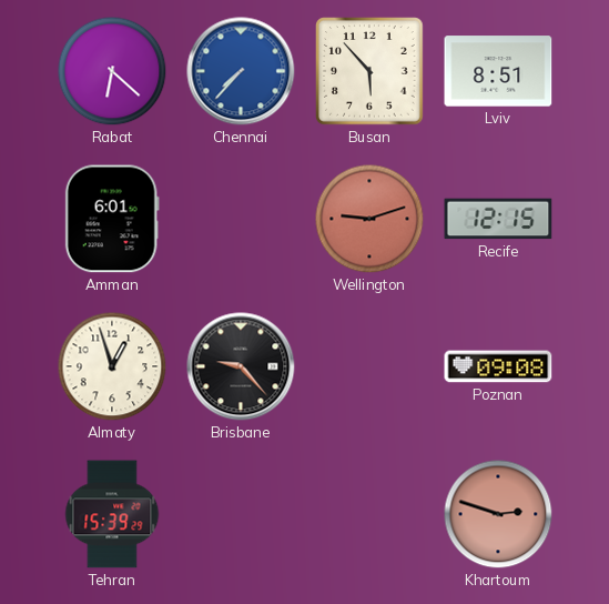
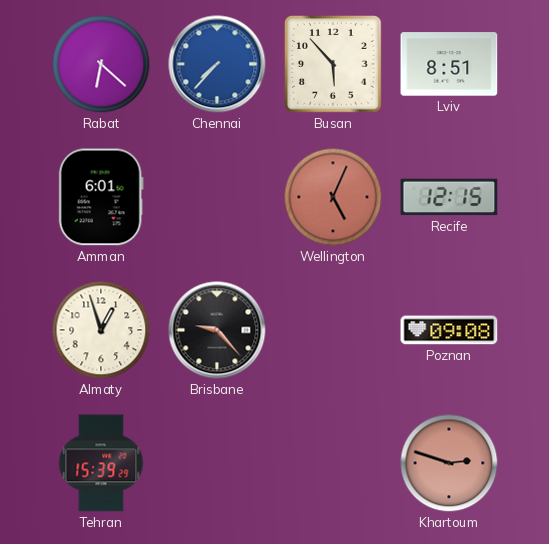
Wellington: 9:12 -> 5:04 (333, 197)
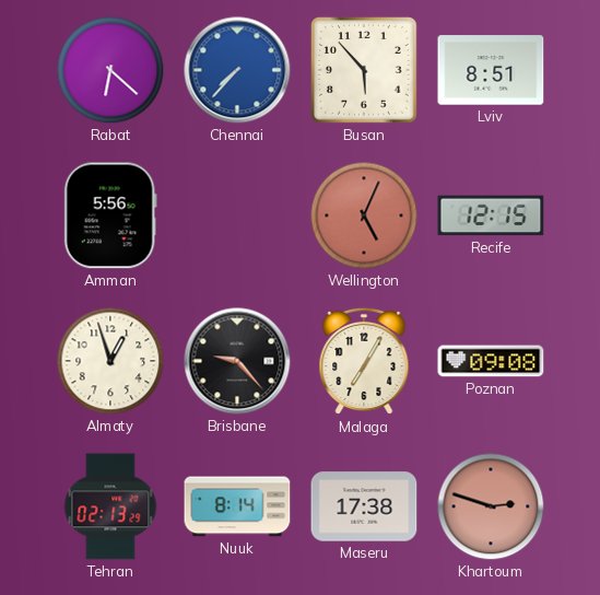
Amman: 6:01 -> 5:56 (110, 215)
Malaga: none -> 7:05 (364, 361)
Tehran: 15:39 -> 02:13 (110, 506)
Nuuk: none -> 8:14 (237, 506)
Maseru: none -> 17:38 (364, 506)
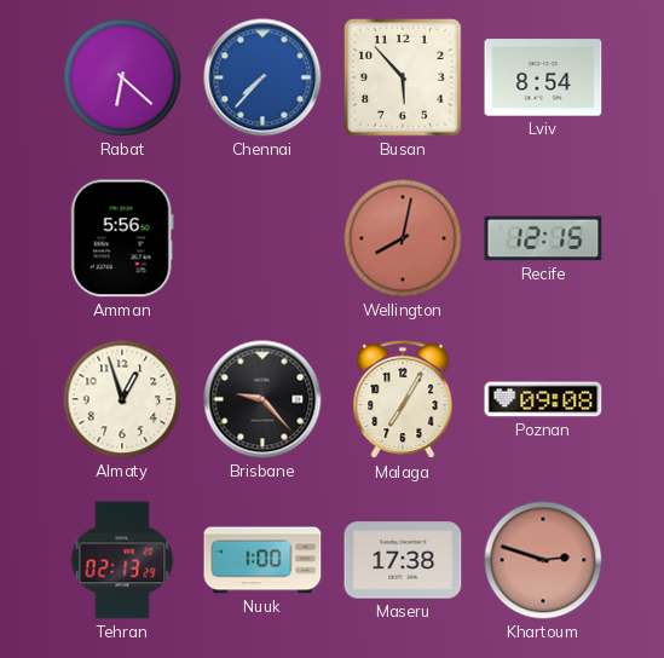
Lviv: 8:51 -> 8:54 (543, 77)
Wellington: 5:04 -> 8:02 (403, 238)
Nuuk: 8:14 -> 1:00 (262, 560)
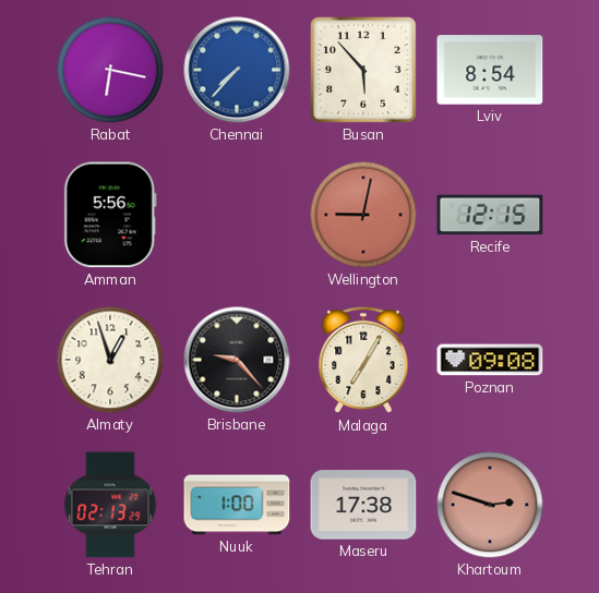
Rabat: 6:22 -> 6:17 (110, 70)
Wellington: 8:02 -> 9:02 (363, 215)
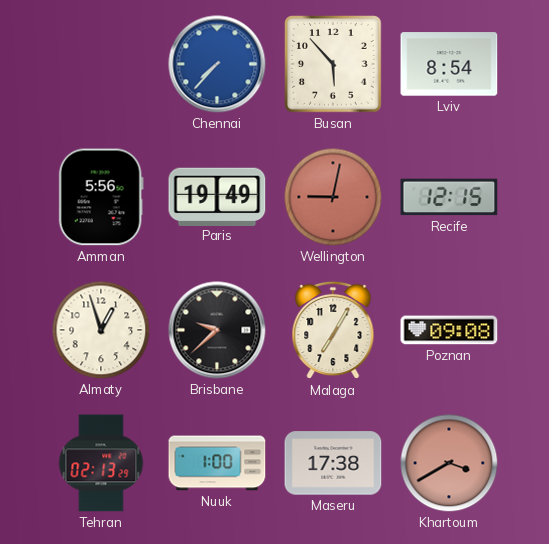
Rabat: 6:17 -> none (110, 70)
Paris: none -> 19:49 (217, 196)
Brisbane: 9:23 -> 9:38 (217, 330)
Khartoum: 2:48 -> 3:40 (449, 463)
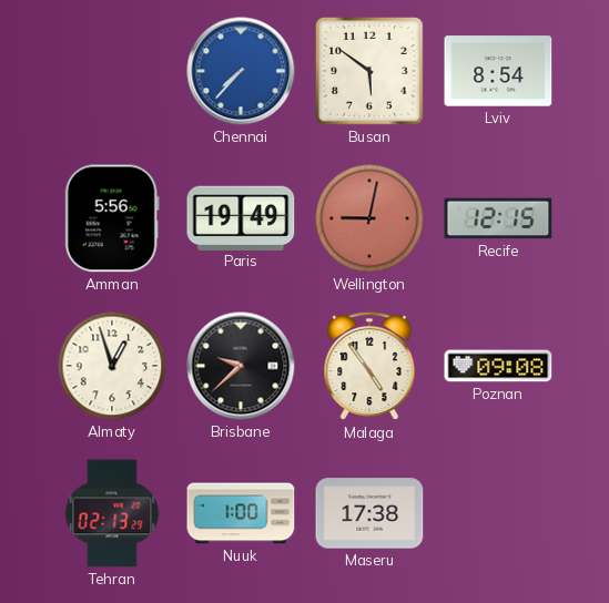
Busan: 5:53 -> 5:51 (369, 71)
Malaga: 7:05 -> 4:54 (369, 366)
Khartoum: 3:40 -> none (449, 463)
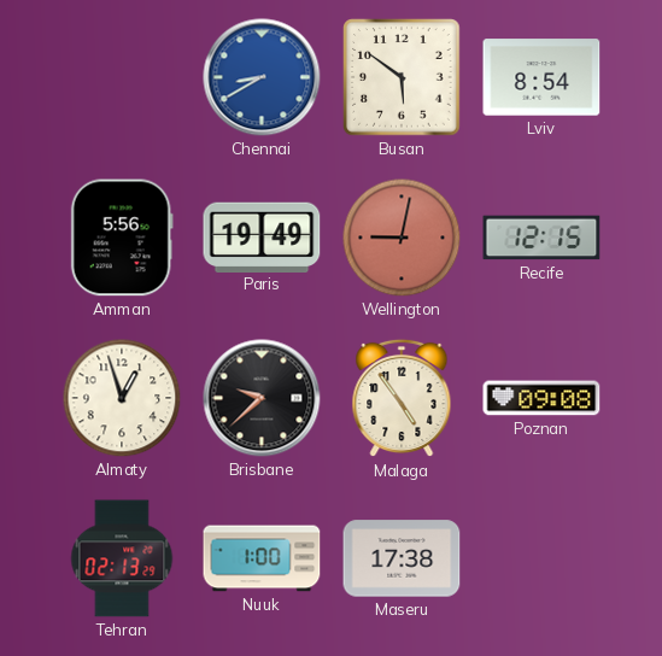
Chennai: 7:37 -> 8:40 (262, 77)
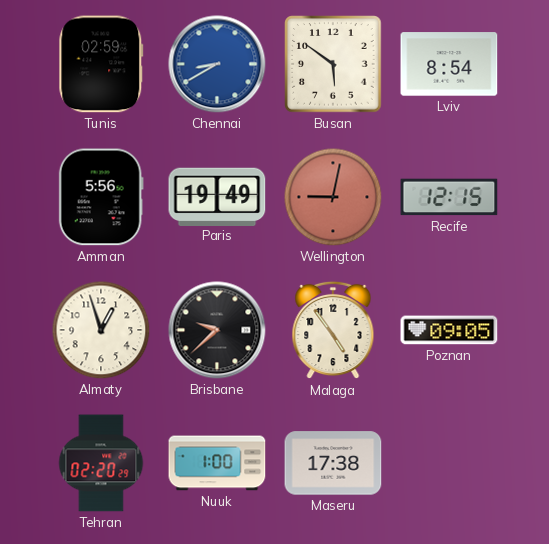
Tunis: none -> 02:59 (101, 64)
Poznan: 09:08 -> 09:05 (449, 330)
Tehran: 02:13 -> 02:20 (101, 463)
